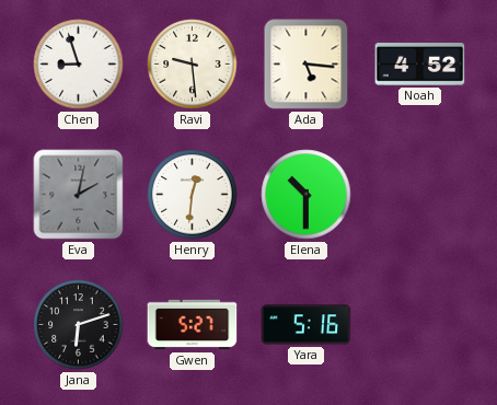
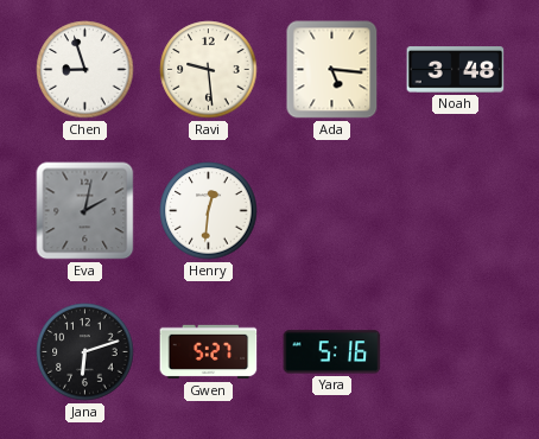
Noah: 4:52 -> 3:48 (456, 70)
Elena: 10:30 -> none (307, 195)
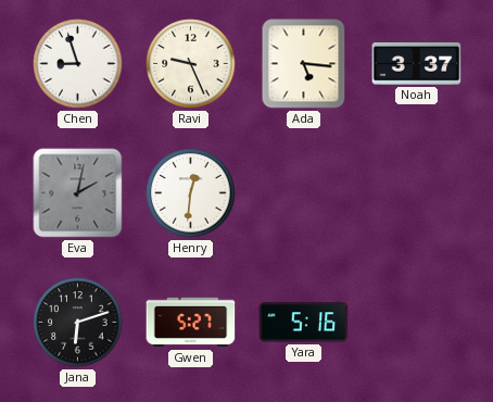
Ravi: 9:29 -> 9:26 (191, 64)
Noah: 3:48 -> 3:37 (417, 64)
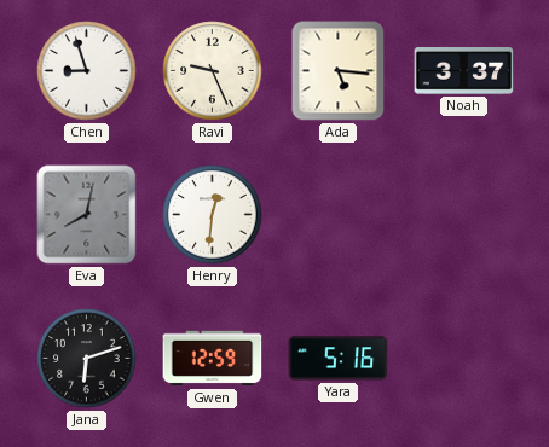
Eva: 2:02 -> 8:02 (87, 215)
Gwen: 5:27 -> 12:59 (213, 359)
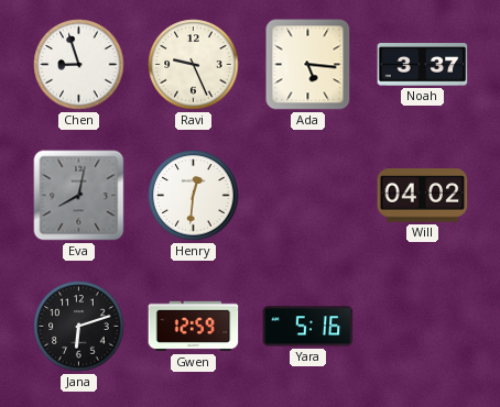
Will: none -> 04:02 (423, 196)
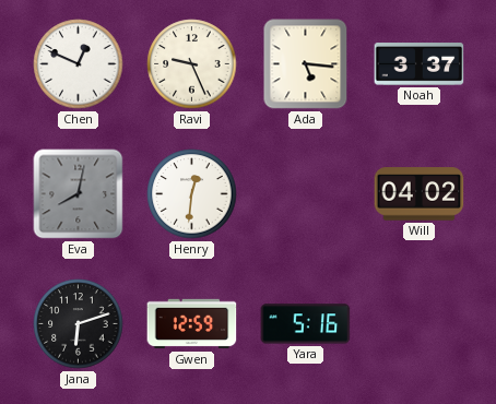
Chen: 8:57 -> 12:49 (79, 64)
